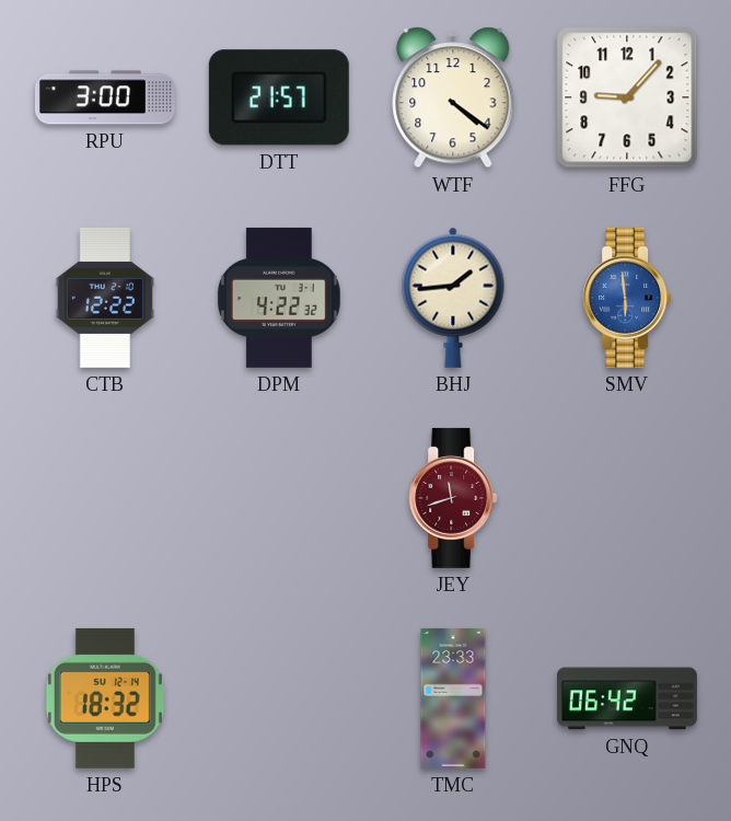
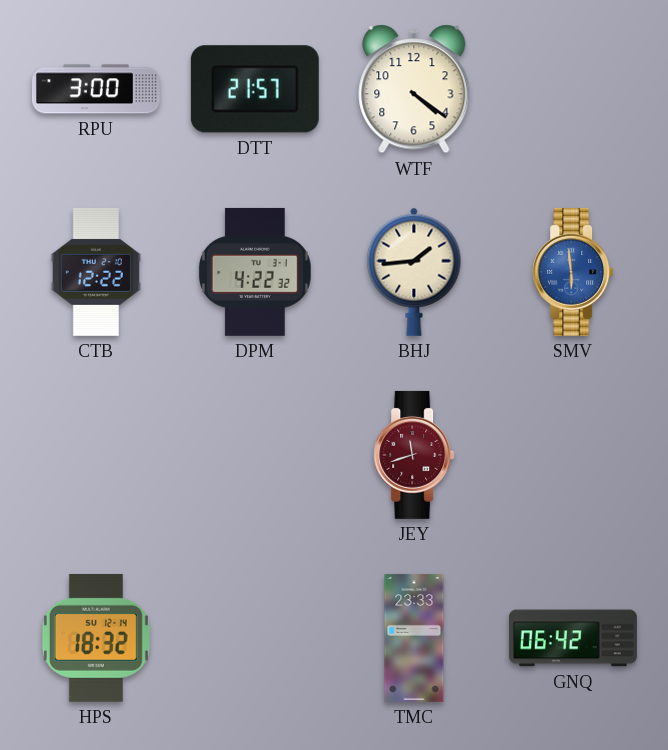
FFG: 9:07 -> none (627, 97)
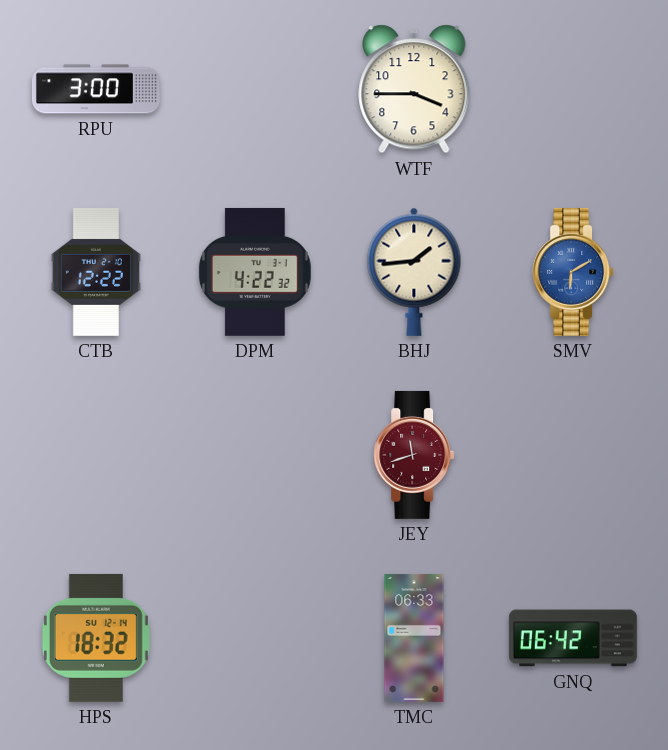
DTT: 21:57 -> none (255, 89)
WTF: 4:21 -> 3:45 (414, 89)
SMV: 5:59 -> 6:10 (573, 272)
TMC: 23:33 -> 06:33 (414, 638)
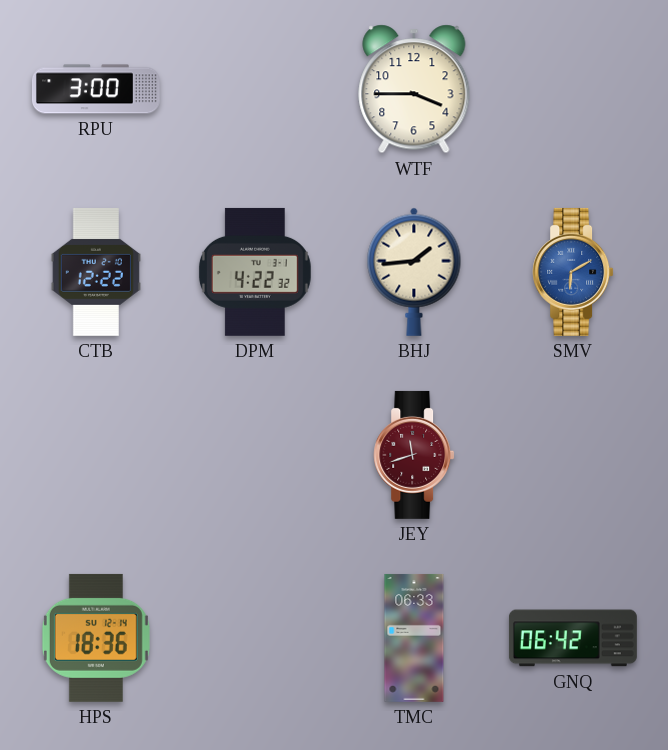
HPS: 18:32 -> 18:36 (96, 638)
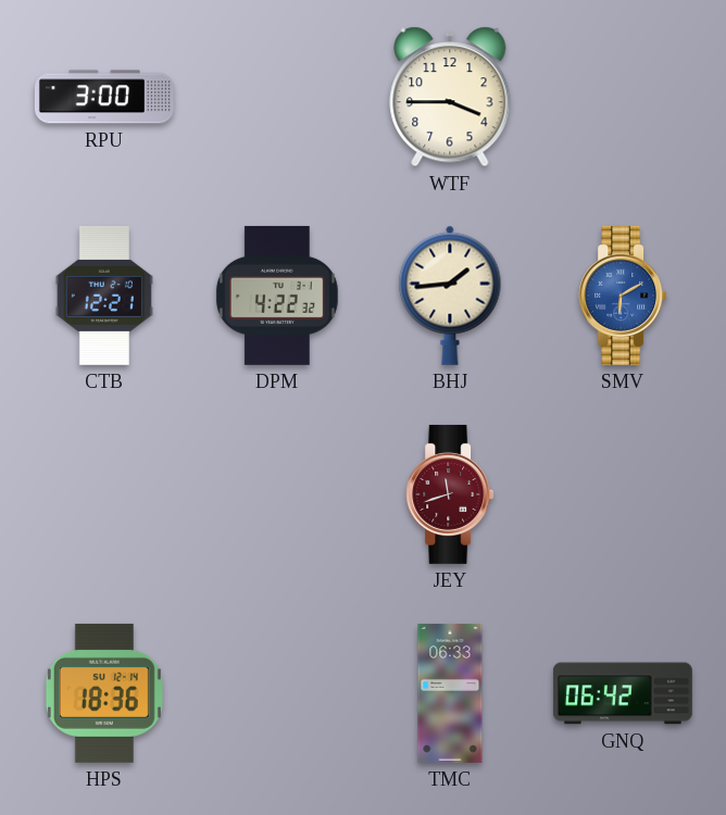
CTB: 12:22 -> 12:21 (104, 296)
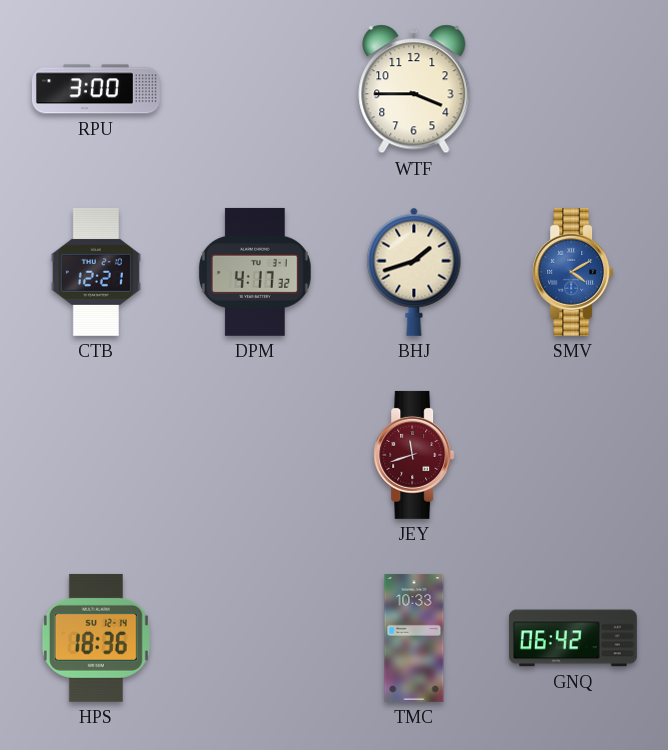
DPM: 4:22 -> 4:17 (255, 272)
BHJ: 1:44 -> 1:42 (414, 272)
SMV: 6:10 -> 4:10 (573, 272)
TMC: 06:33 -> 10:33 (414, 638)
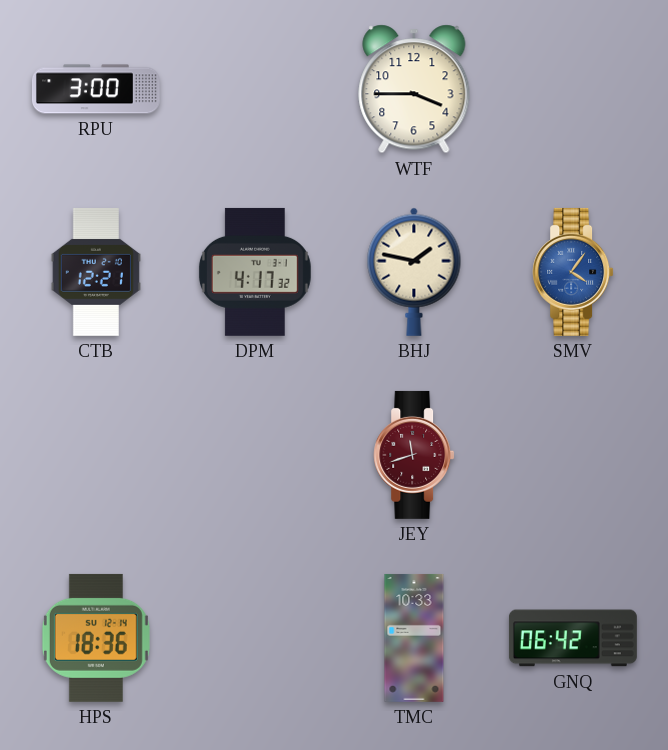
BHJ: 1:42 -> 1:47 (414, 272)
SMV: 4:10 -> 4:06 (573, 272)
